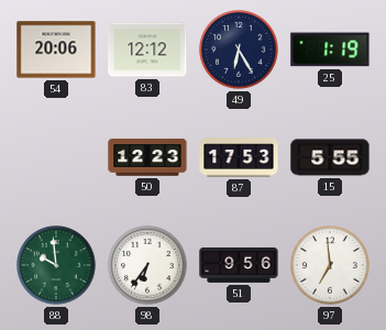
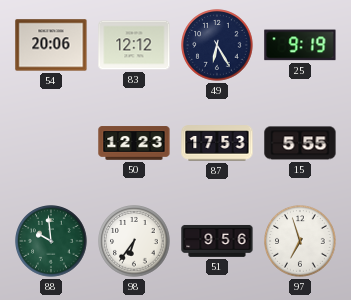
25: 1:19 -> 9:19 (300, 45)
97: 6:59 -> 6:57 (300, 241)
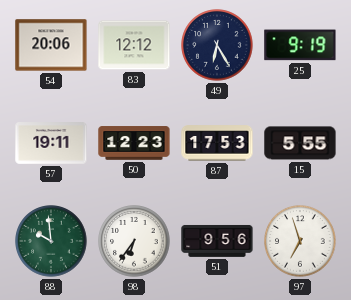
57: none -> 19:11 (51, 144)
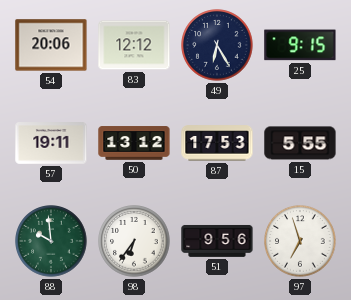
25: 9:19 -> 9:15 (300, 45)
50: 12:23 -> 13:12 (134, 143)
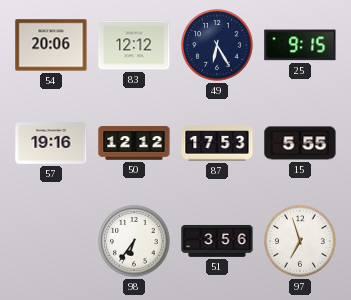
57: 19:11 -> 19:16 (51, 144)
50: 13:12 -> 12:12 (134, 143)
88: 9:59 -> none (51, 241)
51: 9:56 -> 3:56 (217, 241)
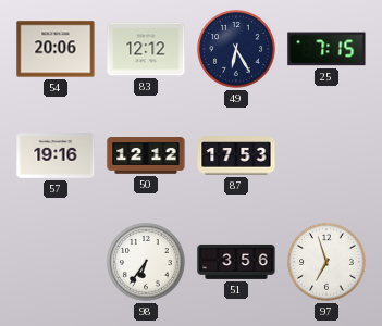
25: 9:15 -> 7:15 (326, 49)
15: 5:55 -> none (300, 143)
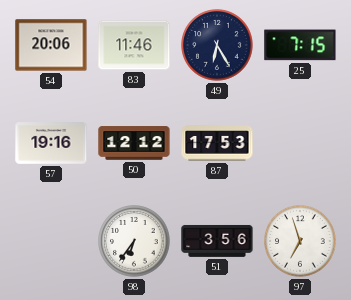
83: 12:12 -> 11:46 (134, 45)
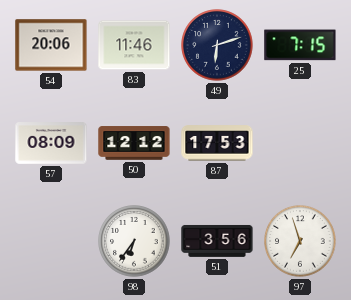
49: 6:25 -> 6:12 (217, 45)
57: 19:16 -> 08:09 (51, 144)
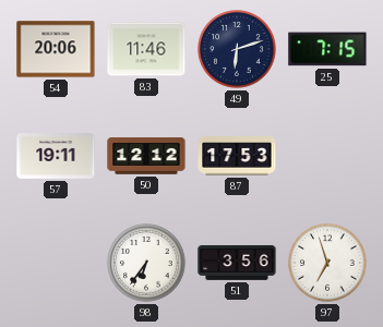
57: 08:09 -> 19:11 (56, 157)
